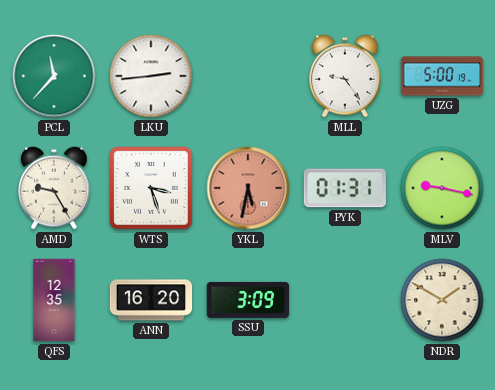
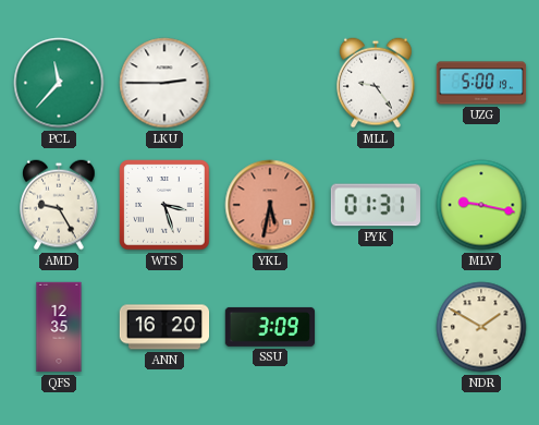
LKU: 2:44 -> 2:45 (164, 83)
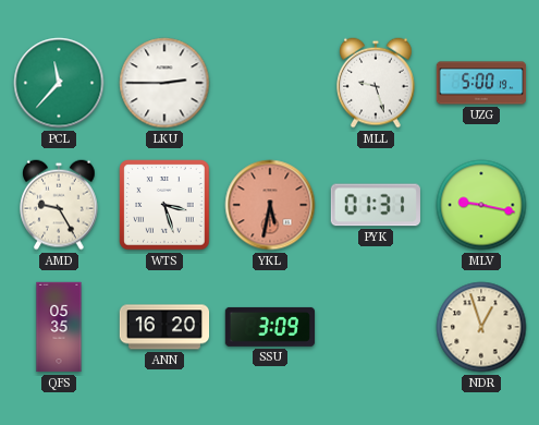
MLL: 9:24 -> 9:27 (377, 83)
QFS: 12:35 -> 05:35 (59, 327)
NDR: 1:50 -> 12:57 (481, 327)
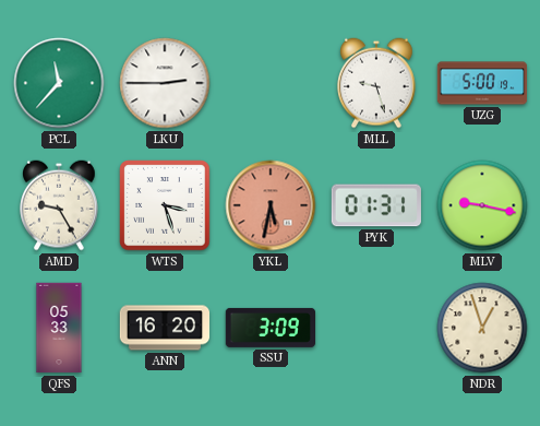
QFS: 05:35 -> 05:33 (59, 328)
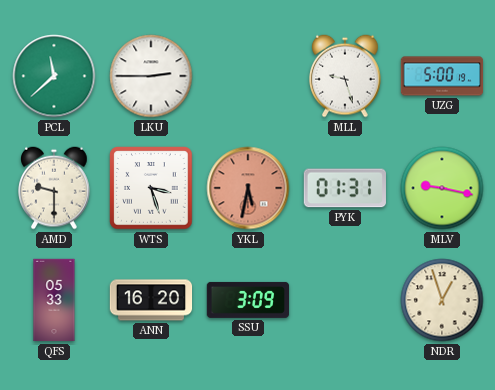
PCL: 11:37 -> 11:38 (54, 76)
AMD: 9:25 -> 9:30 (55, 188)
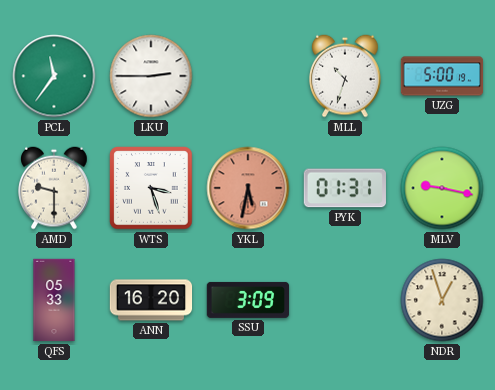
PCL: 11:38 -> 11:36 (54, 76)
MLL: 9:27 -> 10:33 (346, 76)
